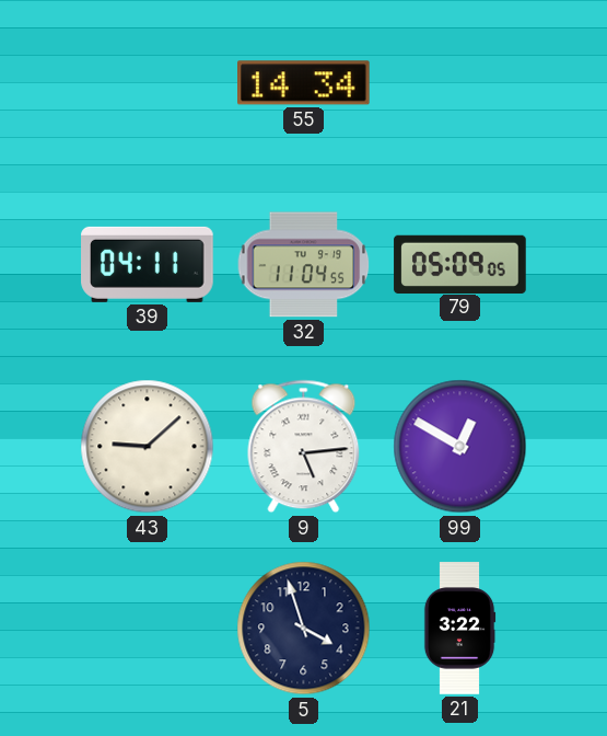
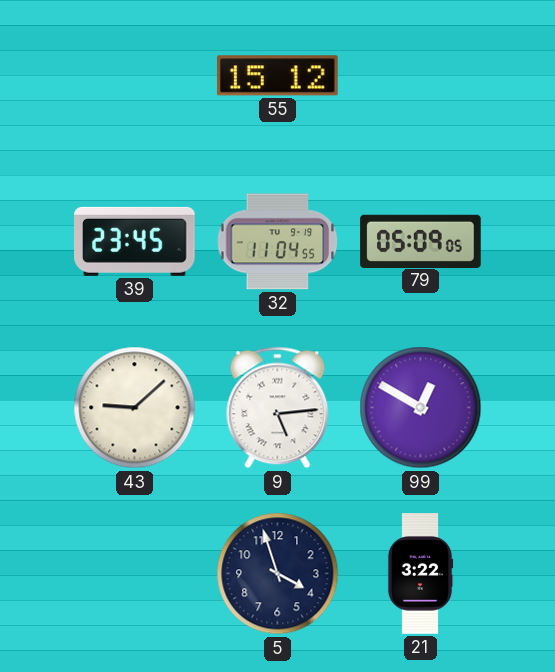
55: 14:34 -> 15:12 (278, 76)
39: 04:11 -> 23:45 (135, 241)
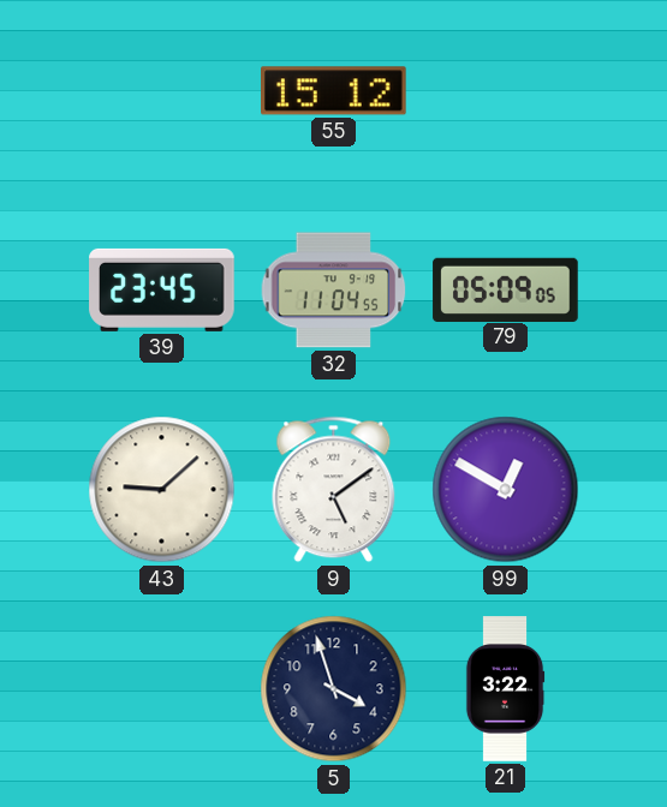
9: 5:14 -> 5:09 (334, 490)
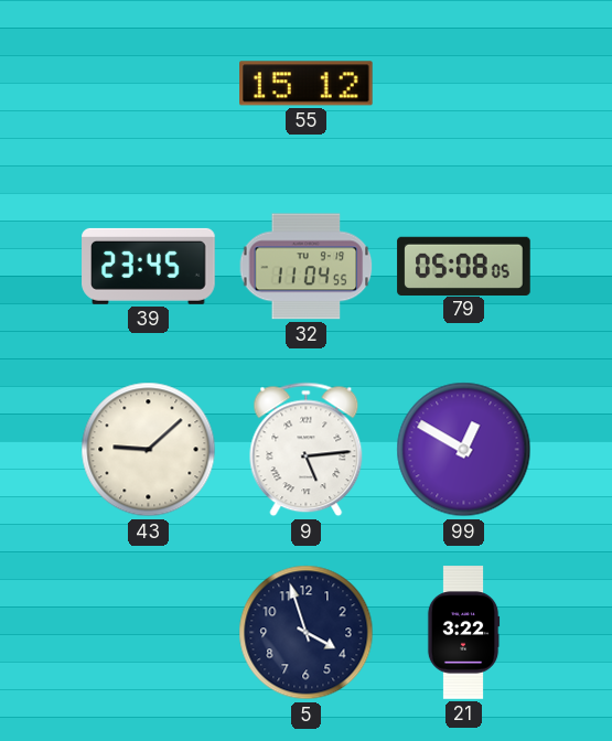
79: 05:09 -> 05:08 (464, 266)
9: 5:09 -> 5:14 (307, 450)
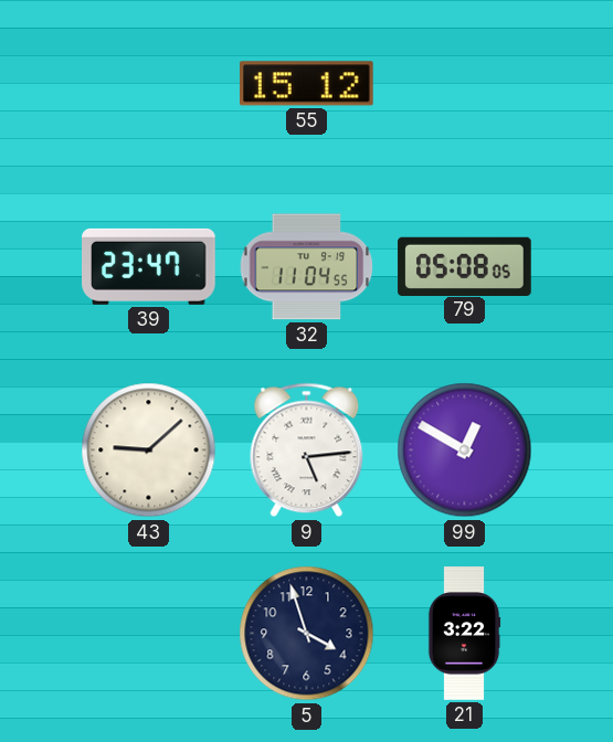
39: 23:45 -> 23:47 (149, 266)
